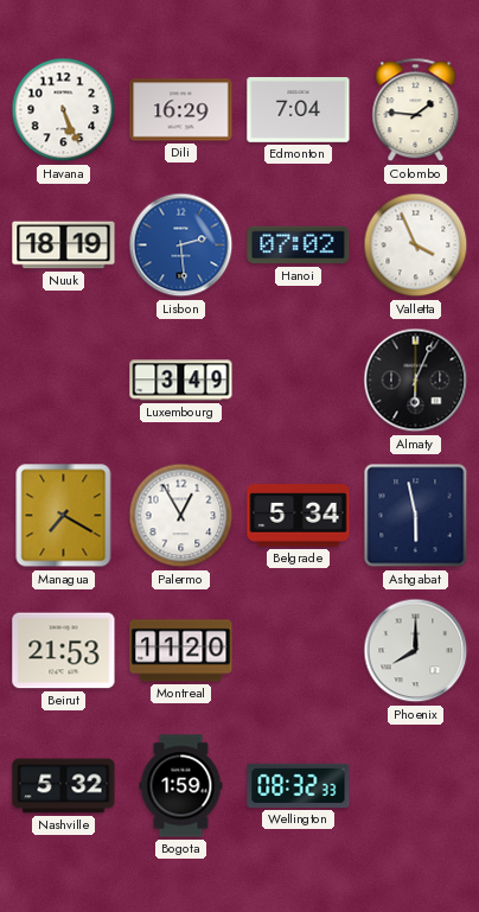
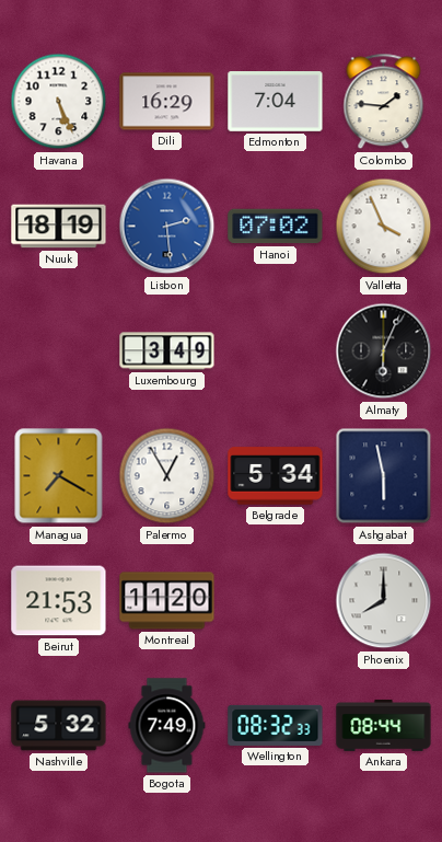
Bogota: 1:59 -> 7:49 (167, 726)
Ankara: none -> 08:44 (384, 725)
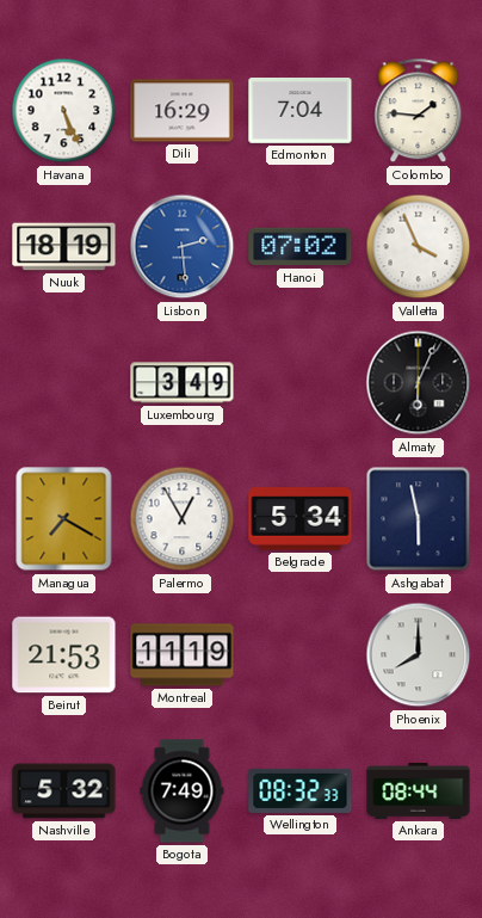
Montreal: 11:20 -> 11:19 (183, 655)
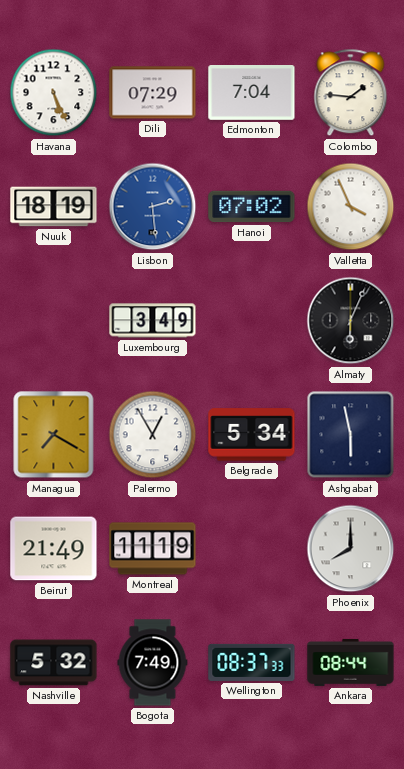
Dili: 16:29 -> 07:29 (153, 93)
Beirut: 21:53 -> 21:49 (54, 549)
Wellington: 08:32 -> 08:37 (252, 662)
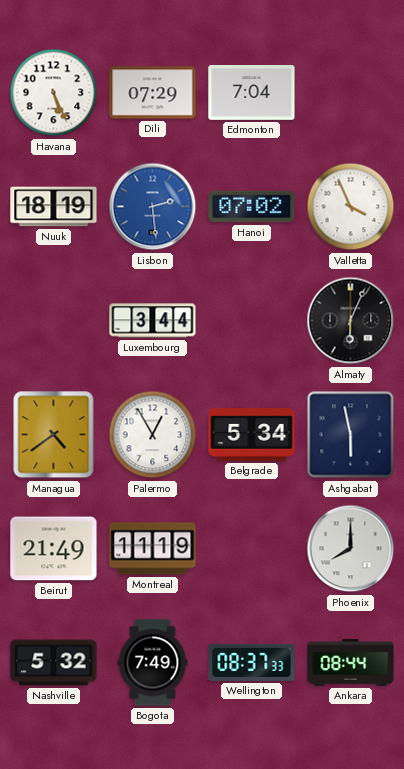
Colombo: 1:46 -> none (351, 93)
Luxembourg: 3:49 -> 3:44 (153, 321)
Managua: 7:20 -> 4:39 (54, 435)
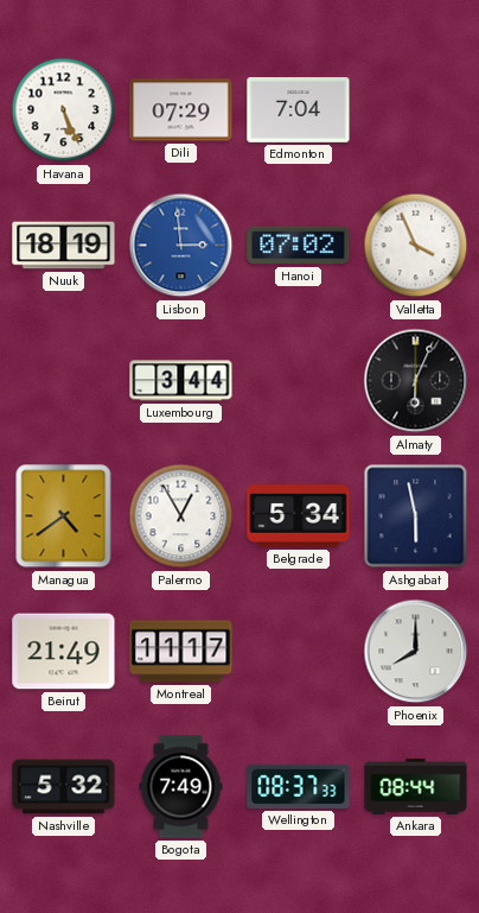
Lisbon: 2:29 -> 2:59 (181, 246)
Montreal: 11:19 -> 11:17 (181, 652)
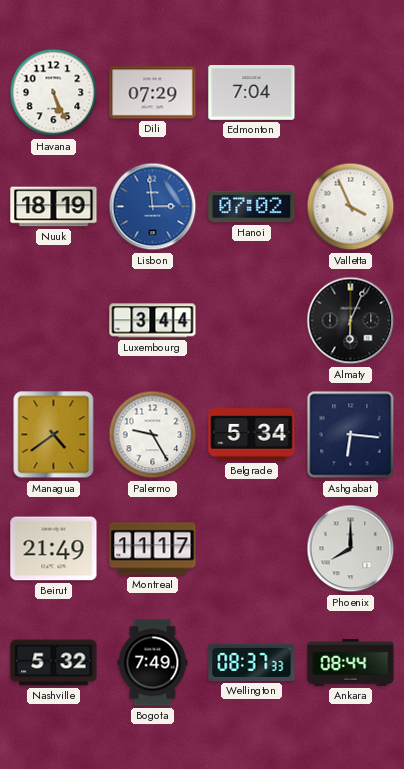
Palermo: 12:55 -> 9:25 (153, 435)
Ashgabat: 5:58 -> 6:16 (351, 435)
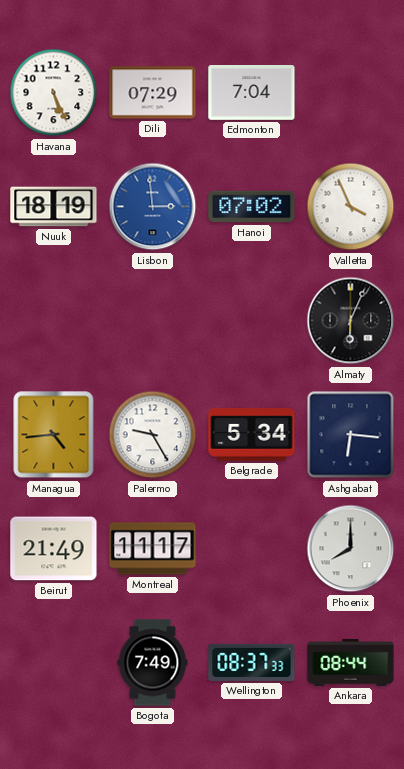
Luxembourg: 3:44 -> none (153, 321)
Managua: 4:39 -> 4:44 (54, 435)
Nashville: 5:32 -> none (54, 663)
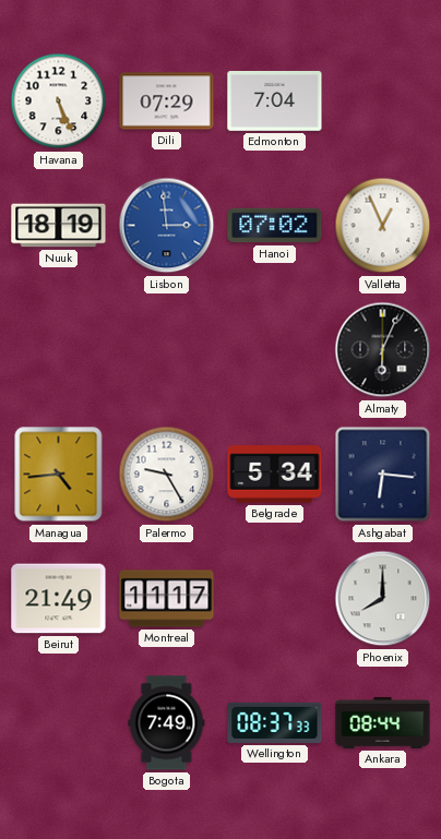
Valletta: 3:56 -> 12:56 (383, 226)
